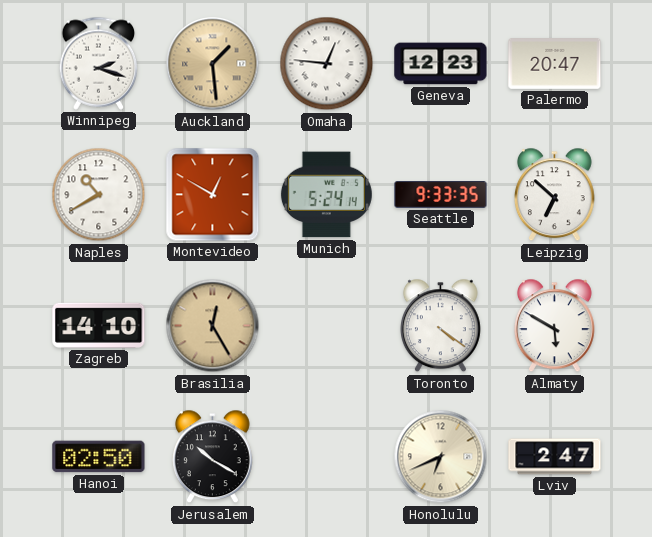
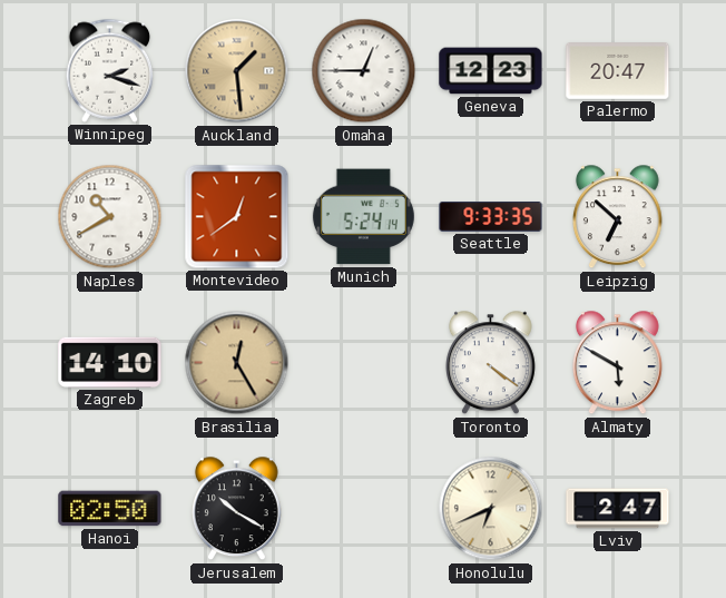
Omaha: 12:46 -> 12:45 (364, 71)
Montevideo: 12:50 -> 12:39 (237, 217)
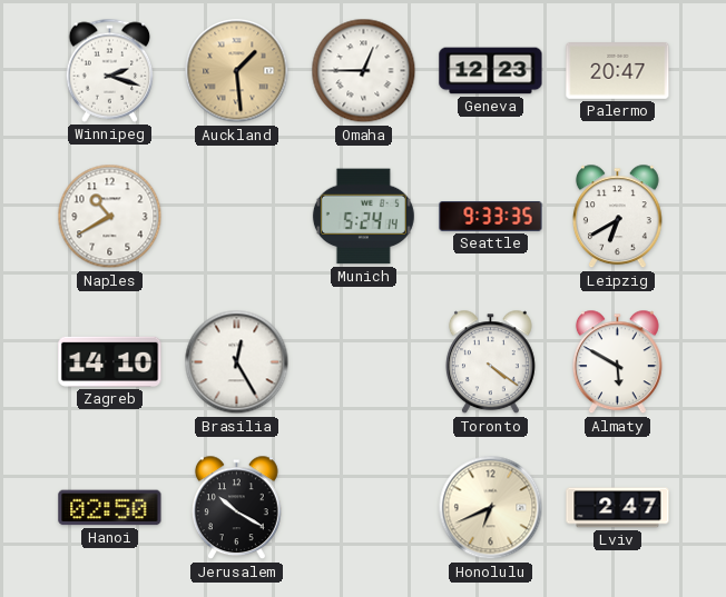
Montevideo: 12:39 -> none (237, 217)
Leipzig: 6:52 -> 6:40 (617, 217)
Brasilia dial: champagne -> white (237, 362)
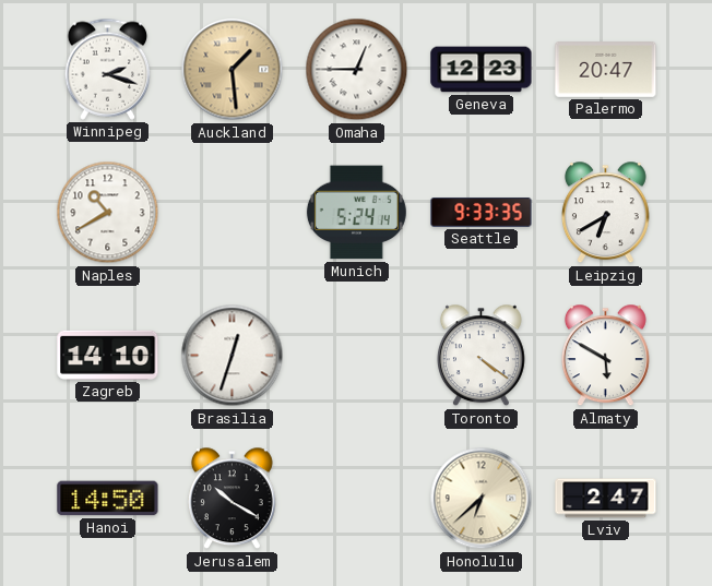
Brasilia: 12:25 -> 12:33 (233, 356)
Hanoi: 02:50 -> 14:50 (108, 499)
Honolulu: 6:41 -> 6:38 (482, 499)
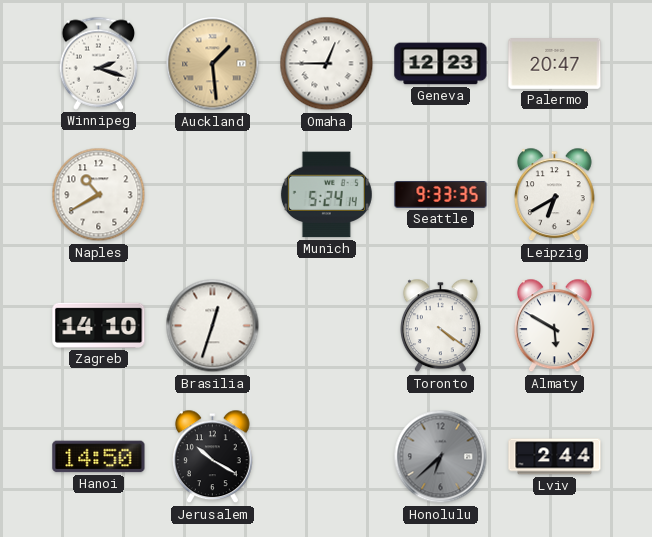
Honolulu dial: cream -> grey (441, 457)
Lviv: 2:47 -> 2:44 (555, 457)
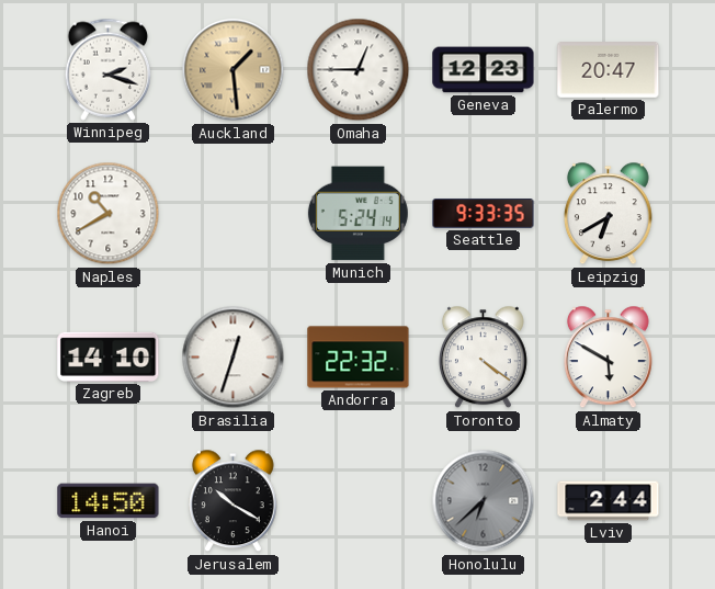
Andorra: none -> 22:32 (359, 358)
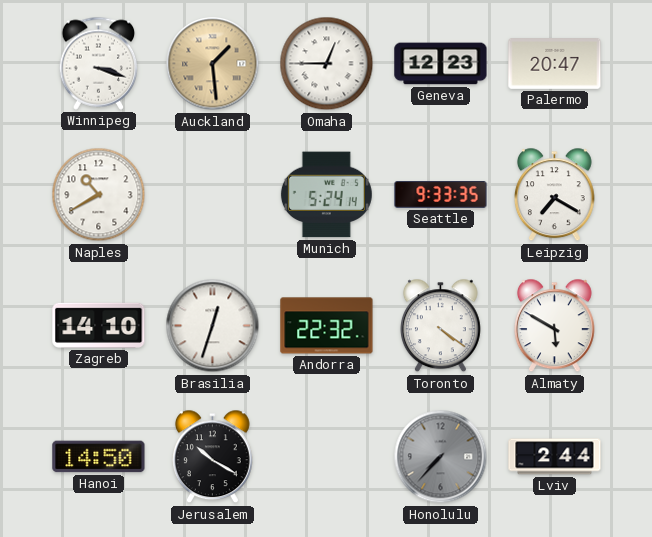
Winnipeg: 2:18 -> 3:18 (99, 63)
Leipzig: 6:40 -> 7:20 (554, 195)
Honolulu: 6:38 -> 7:37 (441, 457)
